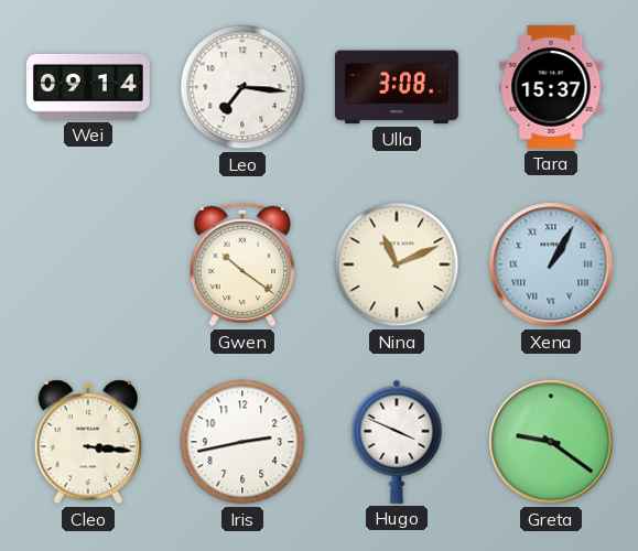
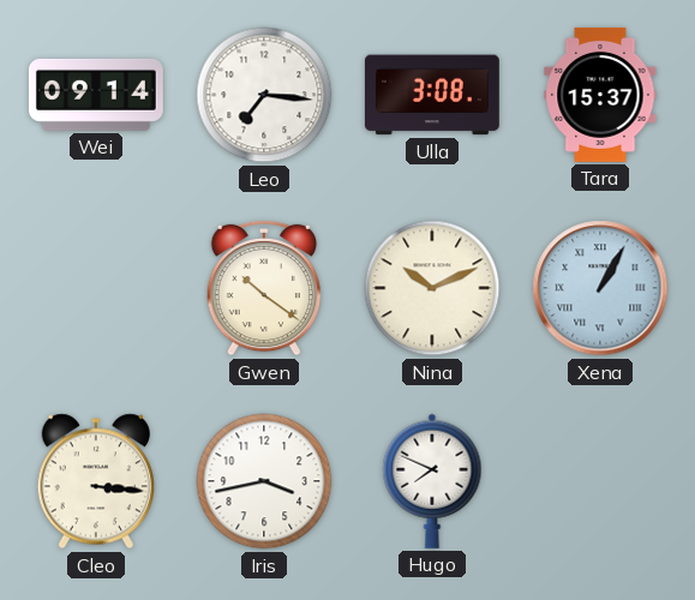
Nina: 11:11 -> 10:11 (432, 288)
Iris: 2:43 -> 3:43 (264, 481)
Hugo: 3:49 -> 7:49 (432, 481)
Greta: 9:21 -> none (551, 442)
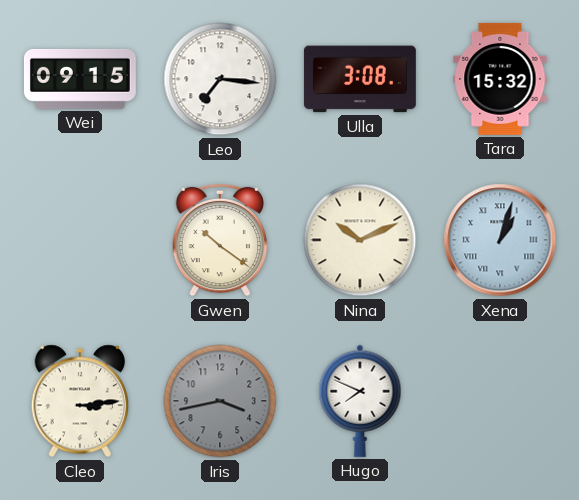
Wei: 09:14 -> 09:15 (80, 79)
Tara: 15:37 -> 15:32 (500, 79)
Xena: 1:05 -> 1:03 (500, 240)
Cleo: 3:16 -> 3:14 (80, 401)
Iris dial: white -> grey (220, 401)
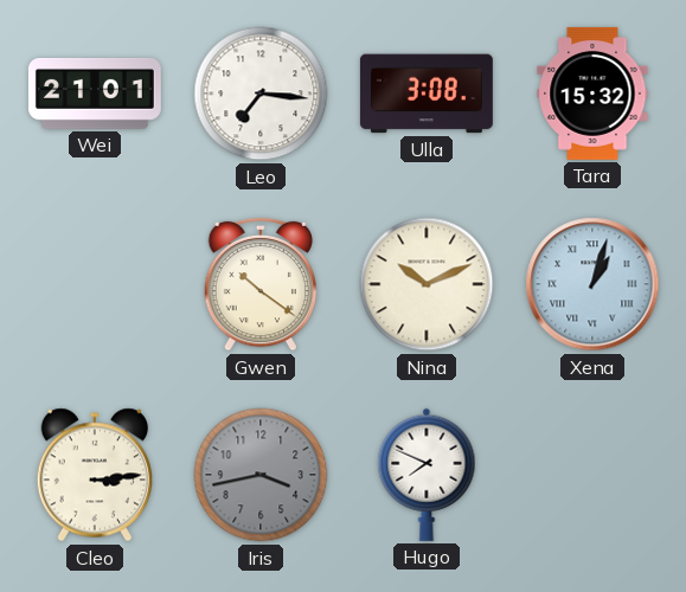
Wei: 09:15 -> 21:01 (95, 94)
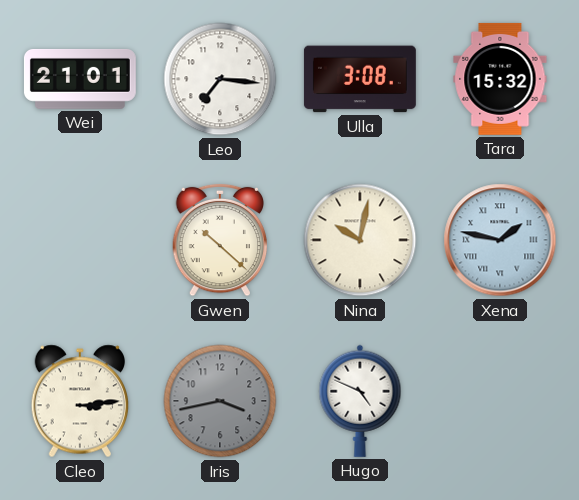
Gwen: 10:21 -> 10:22 (220, 240)
Nina: 10:11 -> 10:02 (360, 240)
Xena: 1:03 -> 1:47 (500, 240)
Hugo: 7:49 -> 4:49 (360, 401)
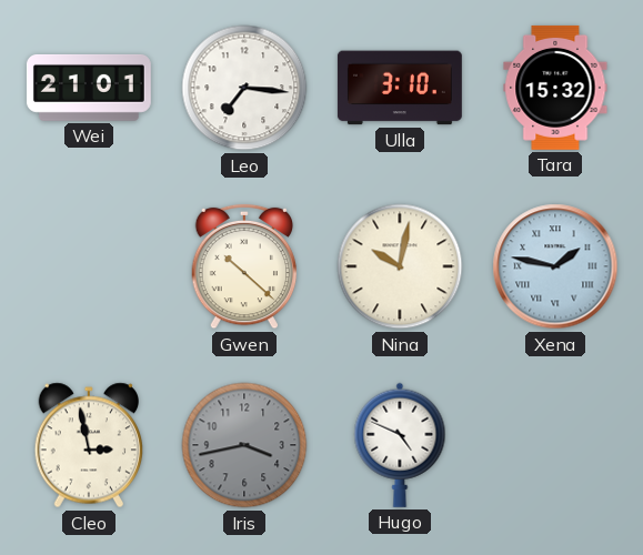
Ulla: 3:08 -> 3:10 (400, 88)
Cleo: 3:14 -> 2:58 (89, 445)
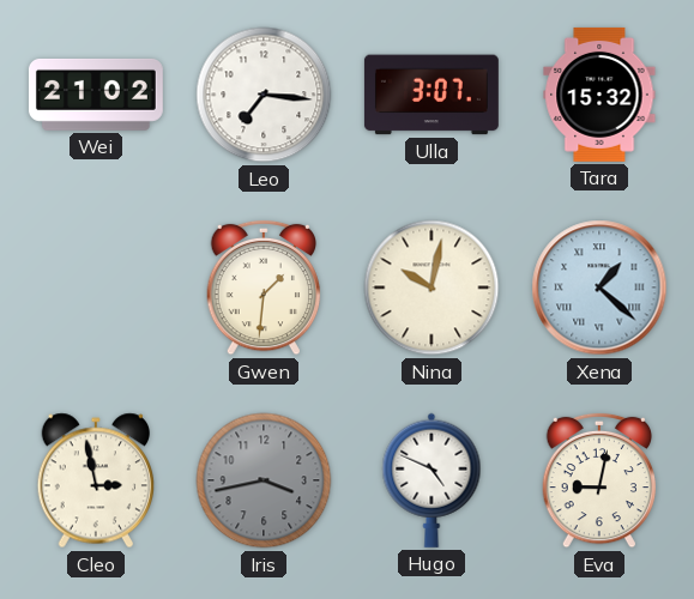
Wei: 21:01 -> 21:02 (96, 95)
Ulla: 3:10 -> 3:07 (432, 95)
Gwen: 10:22 -> 1:31 (264, 288)
Xena: 1:47 -> 1:22 (599, 288)
Eva: none -> 9:02 (599, 480)
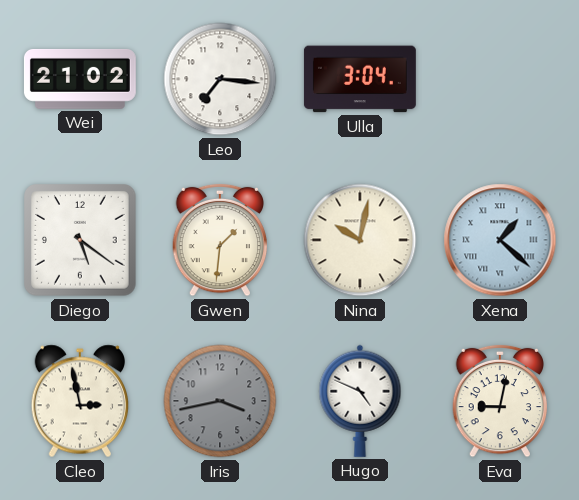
Ulla: 3:07 -> 3:04 (360, 79)
Tara: 15:32 -> none (599, 95)
Diego: none -> 5:21 (81, 241)
